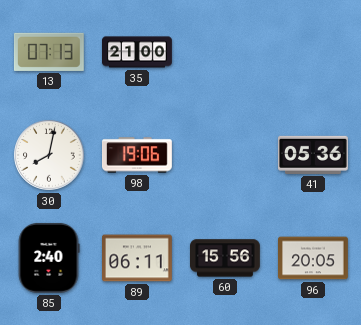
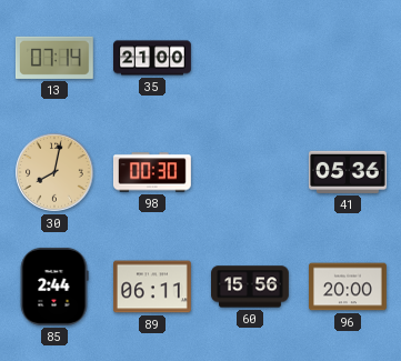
13: 07:13 -> 07:14 (54, 58)
30 dial: white -> champagne (54, 172)
98: 19:06 -> 00:30 (153, 172)
85: 2:40 -> 2:44 (54, 287)
96: 20:05 -> 20:00 (349, 287)
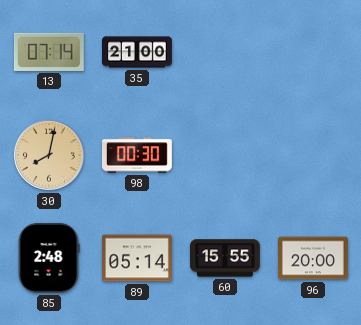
41: 05:36 -> none (348, 172)
85: 2:44 -> 2:48 (49, 258)
89: 06:11 -> 05:14 (138, 258)
60: 15:56 -> 15:55 (226, 258)
